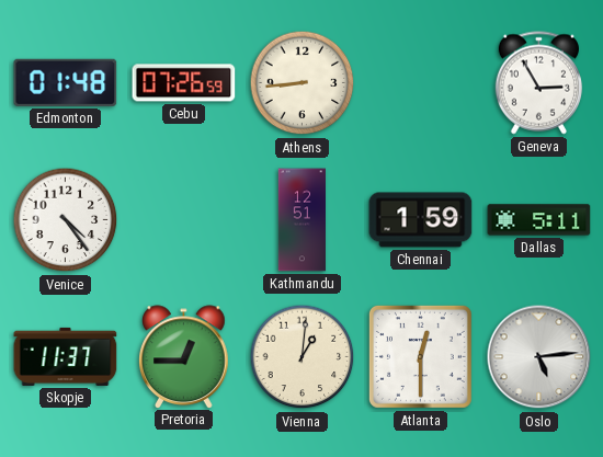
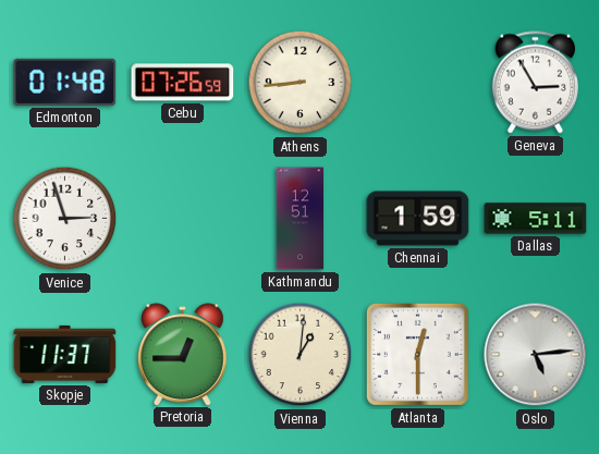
Venice: 4:24 -> 2:57 (65, 219)
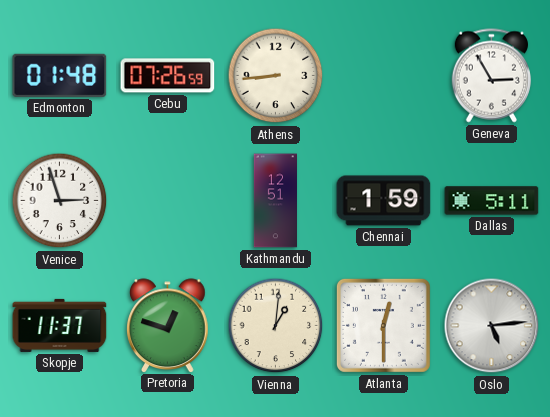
Pretoria: 12:45 -> 12:48 (168, 325)
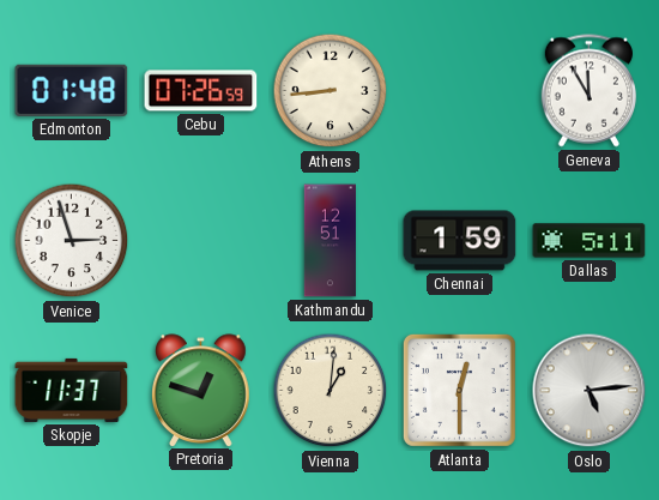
Geneva: 2:55 -> 11:55 (588, 91)
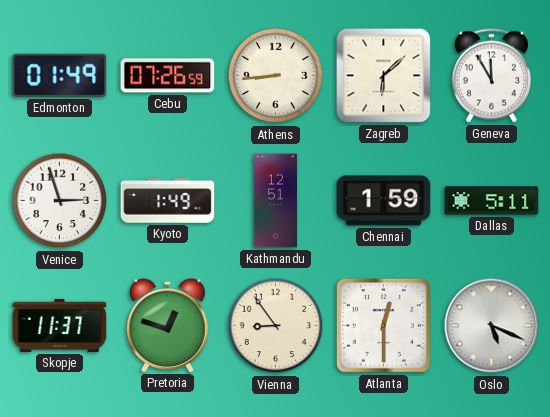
Edmonton: 01:48 -> 01:49 (60, 75)
Zagreb: none -> 6:08 (384, 76)
Kyoto: none -> 1:49 (168, 201)
Vienna: 1:01 -> 8:54 (276, 326)
Oslo: 5:14 -> 5:19 (492, 326)
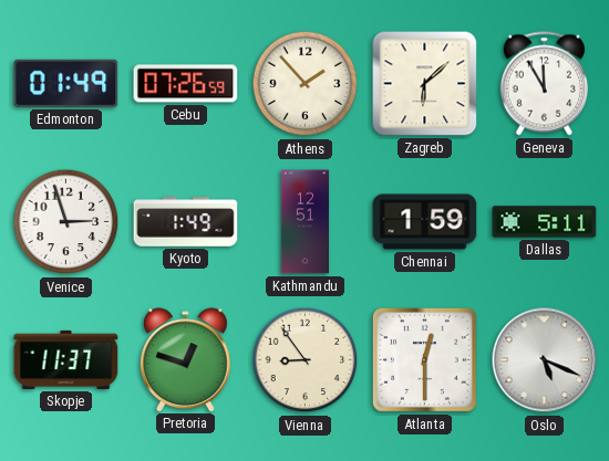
Athens: 8:44 -> 1:53 (306, 84)
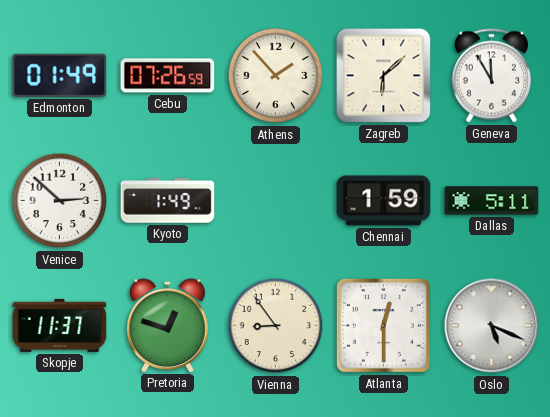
Venice: 2:57 -> 2:52 (60, 201)
Kathmandu: 12:51 -> none (304, 222)
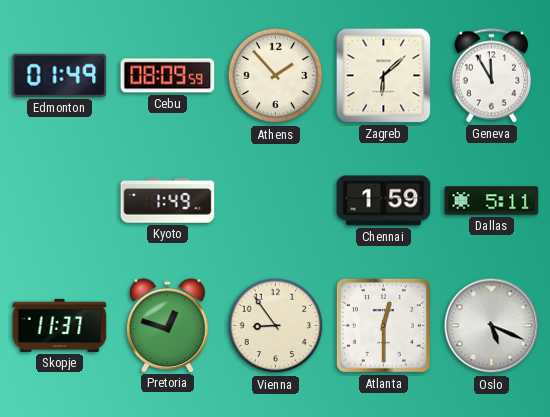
Cebu: 07:26 -> 08:09 (168, 76)
Venice: 2:52 -> none (60, 201)
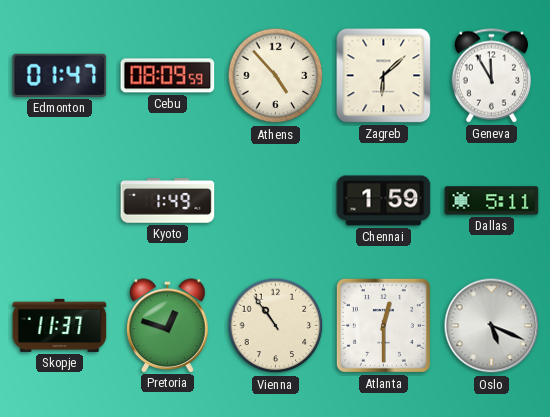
Edmonton: 01:49 -> 01:47 (60, 75)
Athens: 1:53 -> 4:53 (276, 76)
Vienna: 8:54 -> 10:54 (276, 326)
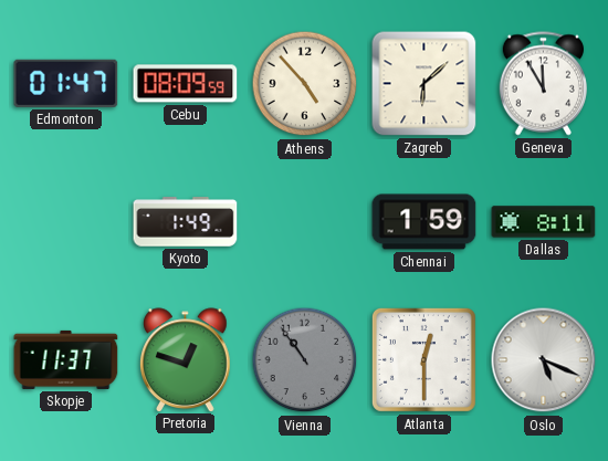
Dallas: 5:11 -> 8:11 (544, 222)
Vienna dial: cream -> grey (305, 360)
